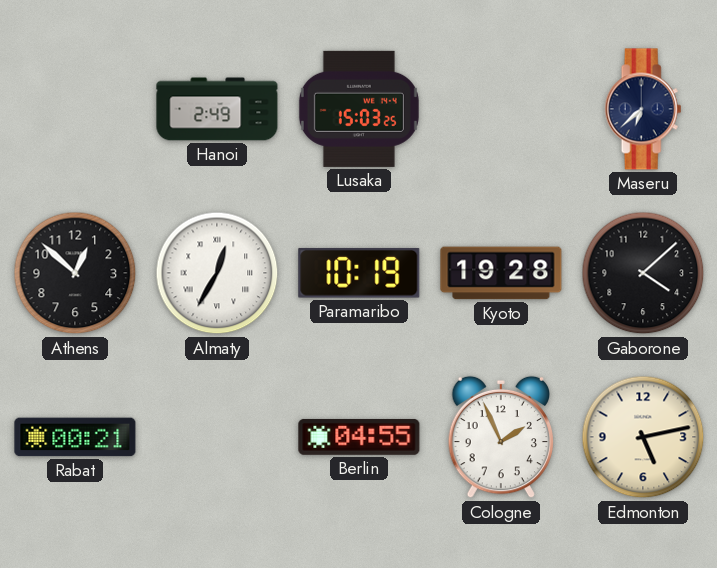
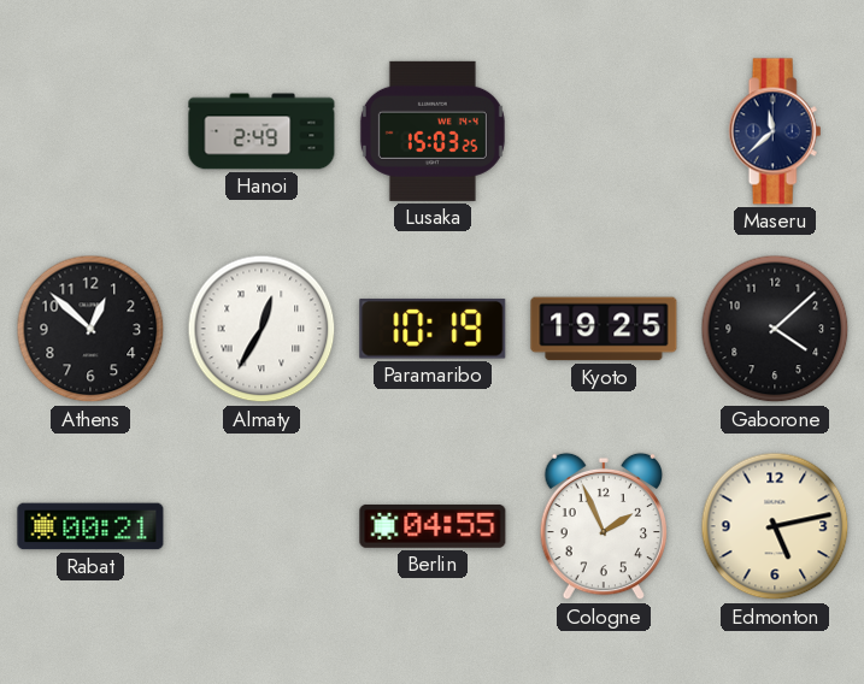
Maseru: 6:38 -> 11:38 (775, 131)
Kyoto: 19:28 -> 19:25 (604, 329)
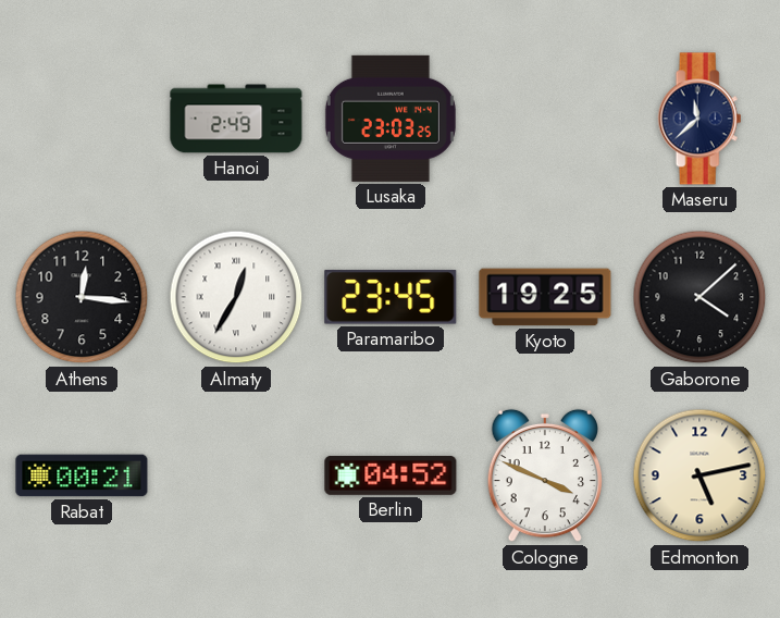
Lusaka: 15:03 -> 23:03 (391, 119)
Athens: 12:52 -> 12:16 (82, 297)
Paramaribo: 10:19 -> 23:45 (391, 297)
Berlin: 04:55 -> 04:52 (391, 475)
Cologne: 1:56 -> 3:49 (544, 475)
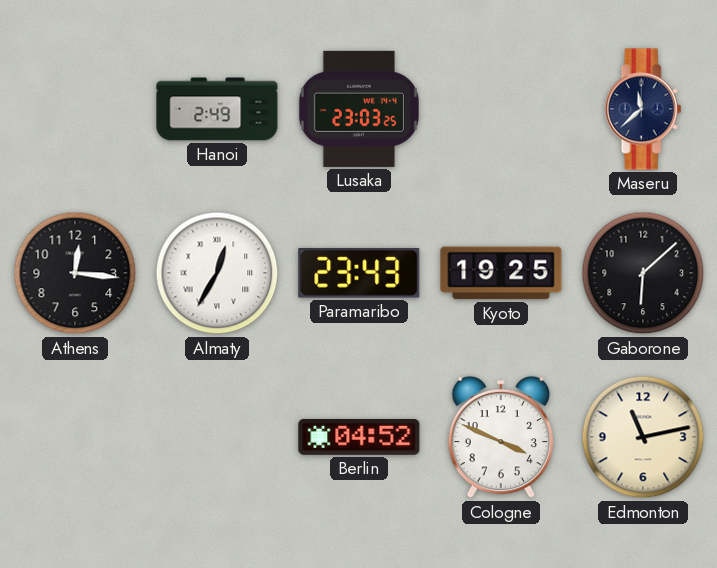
Paramaribo: 23:45 -> 23:43 (359, 273)
Gaborone: 4:08 -> 6:08 (643, 273)
Rabat: 00:21 -> none (82, 475)
Edmonton: 5:13 -> 11:13 (643, 437)
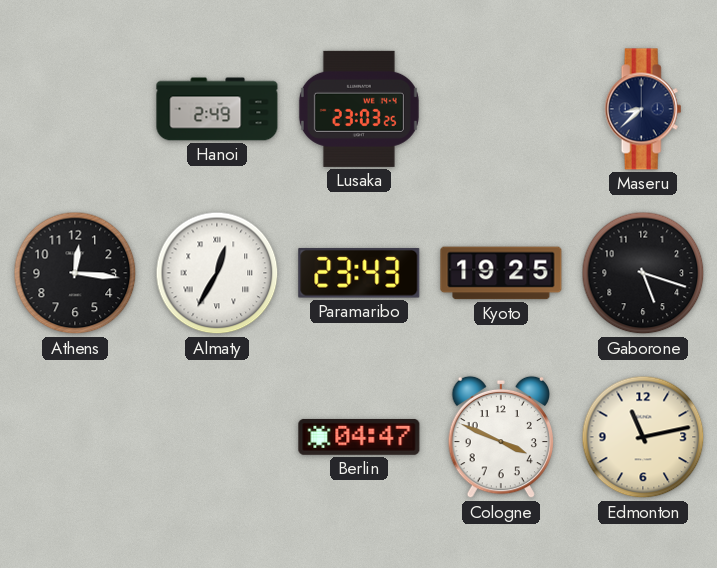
Maseru: 11:38 -> 8:38 (643, 109)
Gaborone: 6:08 -> 5:18 (643, 273)
Berlin: 04:52 -> 04:47 (359, 437)
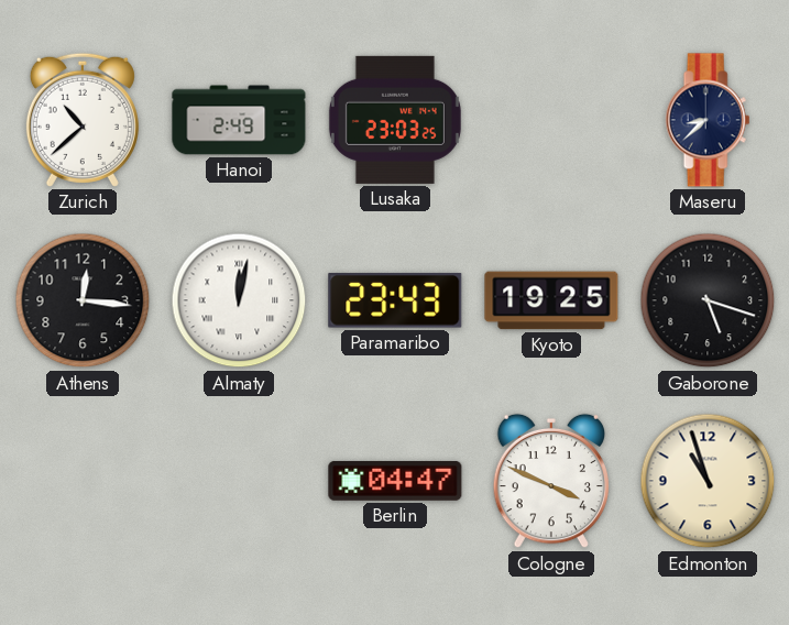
Zurich: none -> 10:38 (83, 120)
Almaty: 12:35 -> 12:02 (239, 300)
Edmonton: 11:13 -> 10:57 (708, 481)
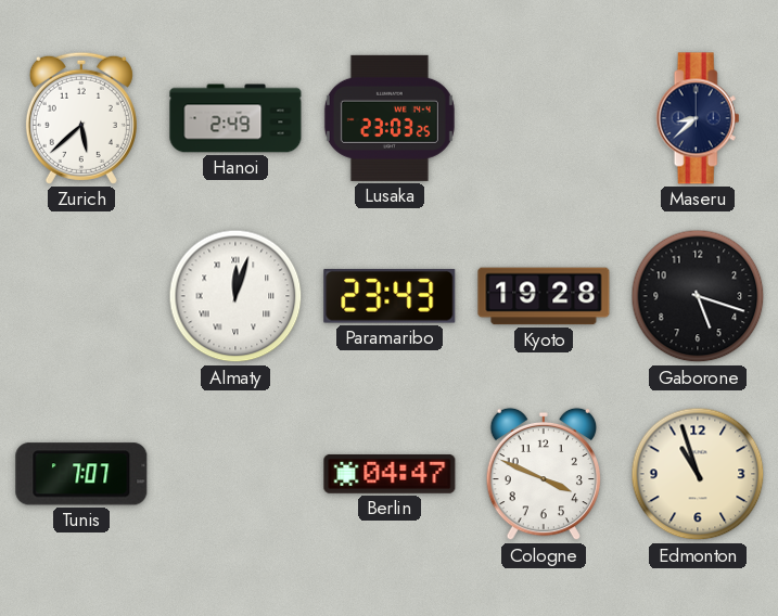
Zurich: 10:38 -> 5:38 (81, 118)
Athens: 12:16 -> none (83, 300)
Almaty: 12:02 -> 12:03 (235, 296)
Kyoto: 19:25 -> 19:28 (544, 296)
Tunis: none -> 7:07 (81, 474)
